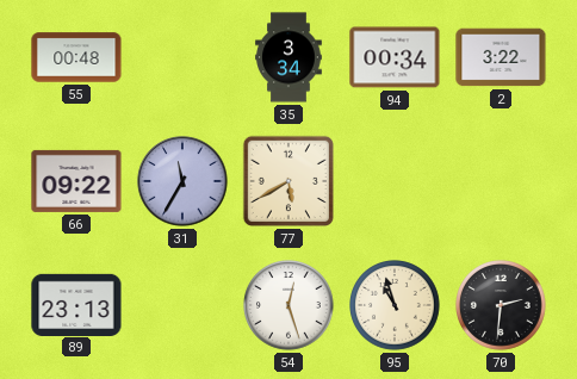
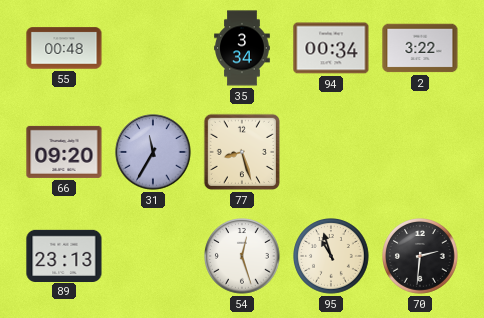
66: 09:22 -> 09:20 (64, 152)
77: 5:40 -> 8:27 (242, 152)
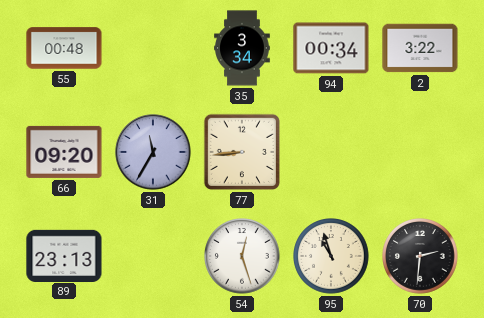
77: 8:27 -> 8:44 (242, 152)
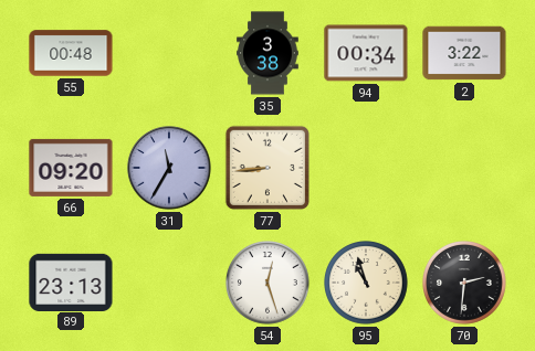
35: 3:34 -> 3:38 (267, 53)
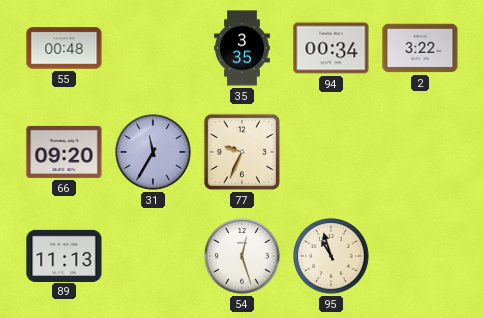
35: 3:38 -> 3:35 (242, 48)
77: 8:44 -> 9:34 (242, 152)
89: 23:13 -> 11:13 (64, 255)
70: 2:31 -> none (465, 284)
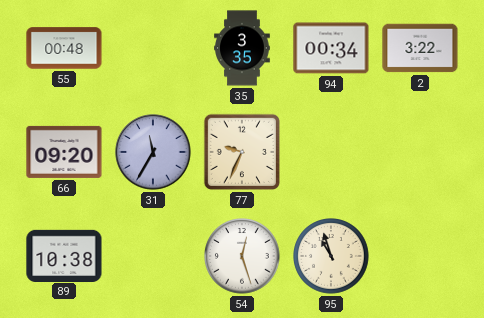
89: 11:13 -> 10:38 (64, 255)
